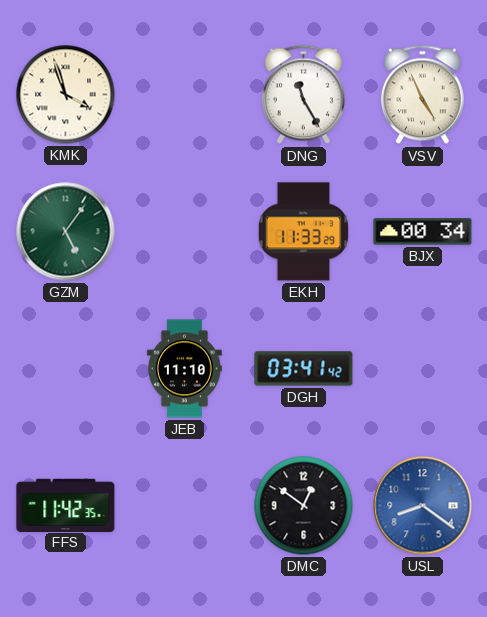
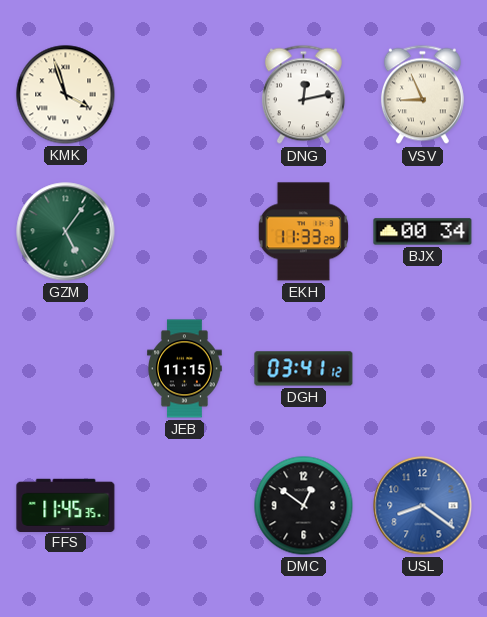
DNG: 11:25 -> 12:13 (303, 95)
VSV: 4:56 -> 8:56 (422, 95)
JEB: 11:10 -> 11:15 (185, 369)
DGH: 03:41:42 -> 03:41:12 (304, 369)
FFS: 11:42 -> 11:45 (66, 505)
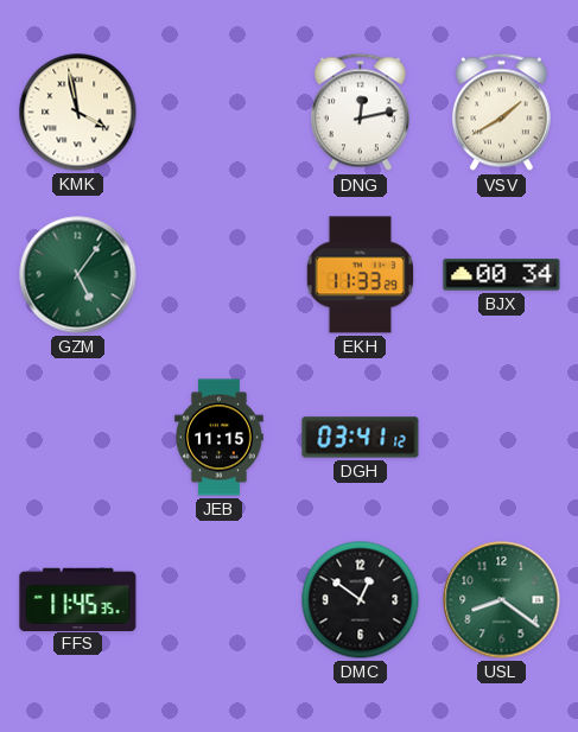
KMK: 3:57 -> 3:58 (78, 113)
VSV: 8:56 -> 1:40 (501, 113)
USL dial: blue -> green (502, 600)
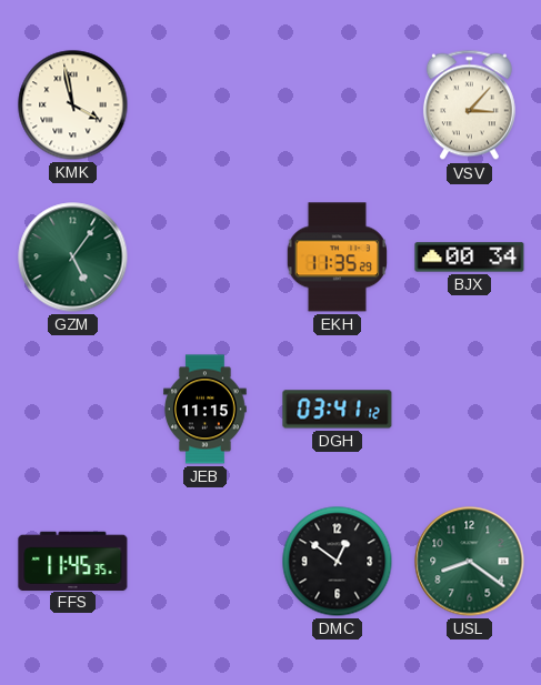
DNG: 12:13 -> none (360, 113)
VSV: 1:40 -> 3:07 (469, 105)
EKH: 11:33 -> 11:35 (337, 258)
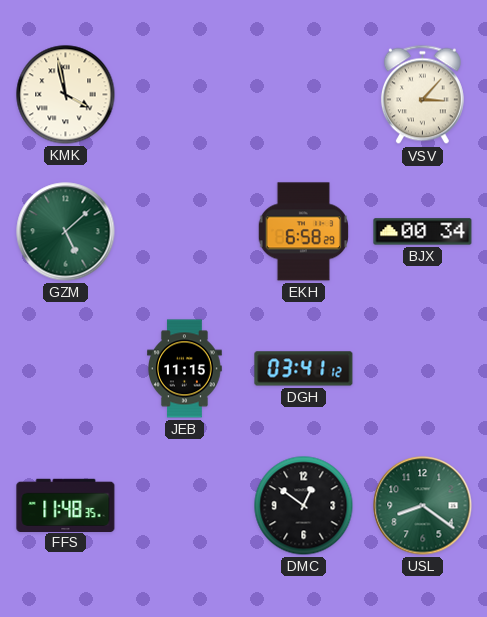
GZM: 5:06 -> 5:08 (66, 232)
EKH: 11:35 -> 6:58 (303, 232)
FFS: 11:45 -> 11:48 (66, 505)
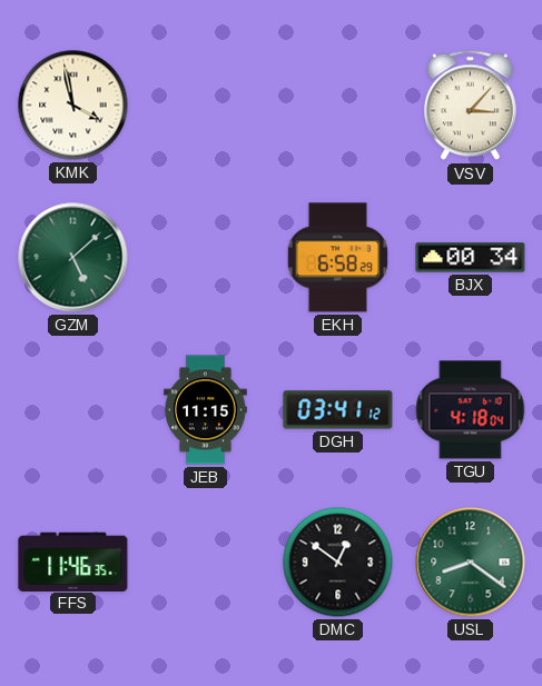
TGU: none -> 4:18 (471, 410)
FFS: 11:48 -> 11:46 (73, 561)
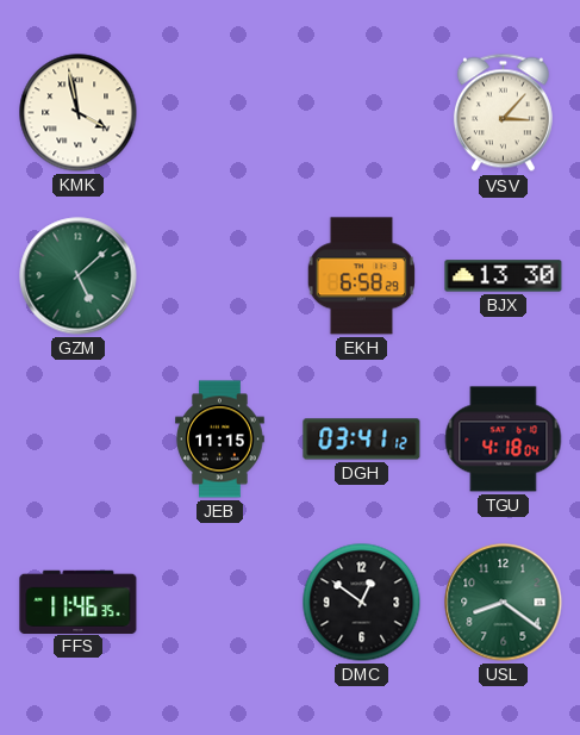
BJX: 00:34 -> 13:30 (504, 276)
